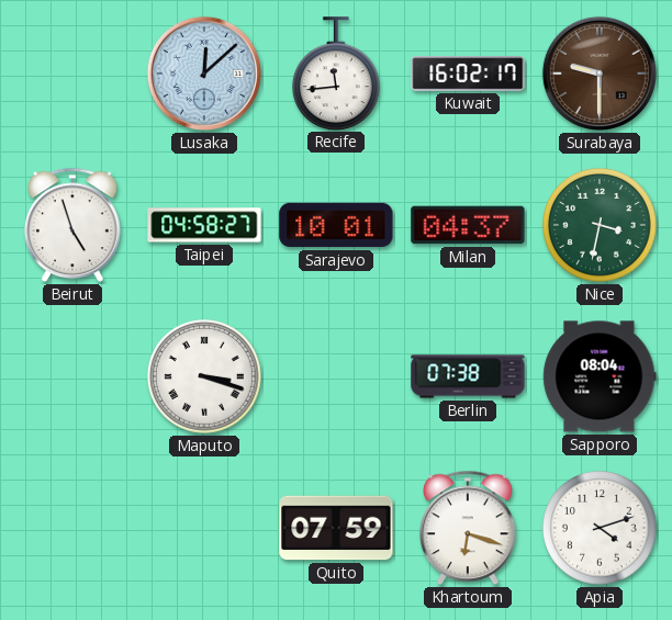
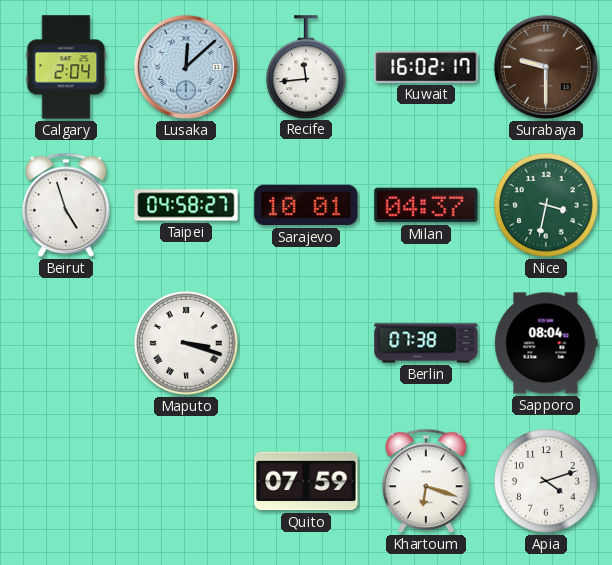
Calgary: none -> 2:04 (66, 67)
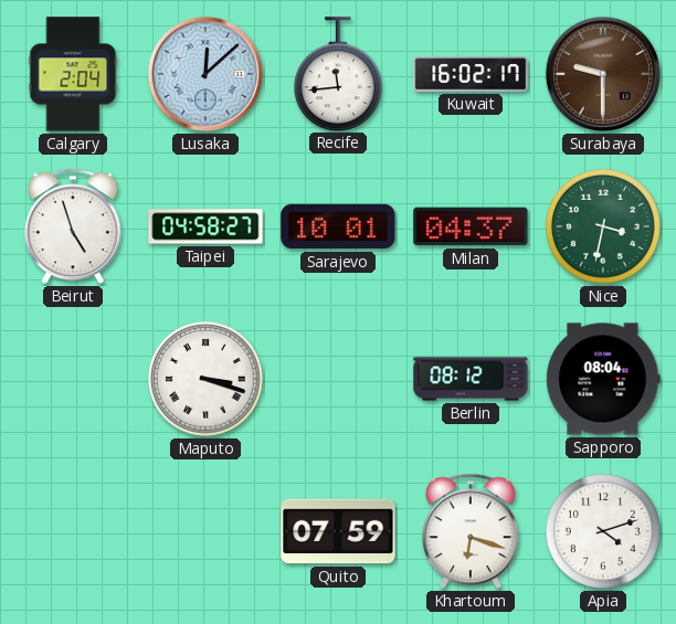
Berlin: 07:38 -> 08:12 (471, 379)
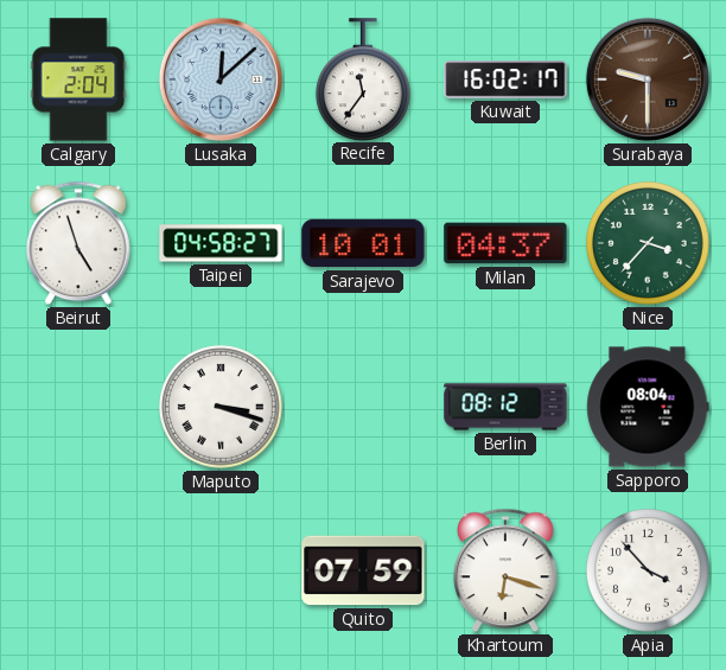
Recife: 11:44 -> 11:36 (363, 79)
Nice: 3:32 -> 3:37 (649, 244)
Apia: 4:12 -> 3:53 (649, 572)
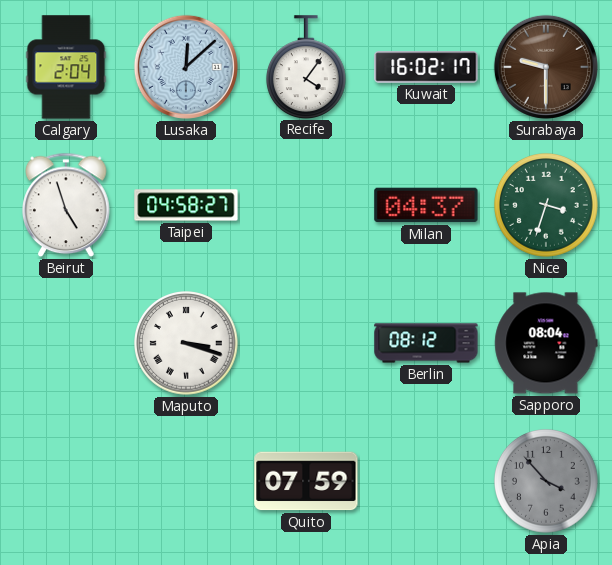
Recife: 11:36 -> 4:06 (306, 67)
Sarajevo: 10:01 -> none (363, 243)
Nice: 3:37 -> 3:33 (547, 206)
Khartoum: 6:18 -> none (507, 570)
Apia dial: white -> grey (547, 482)
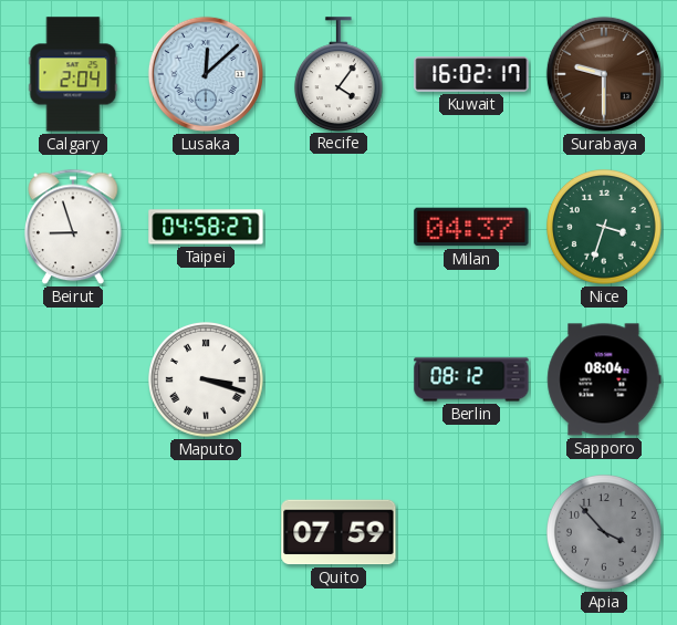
Beirut: 4:57 -> 8:57 (74, 227)
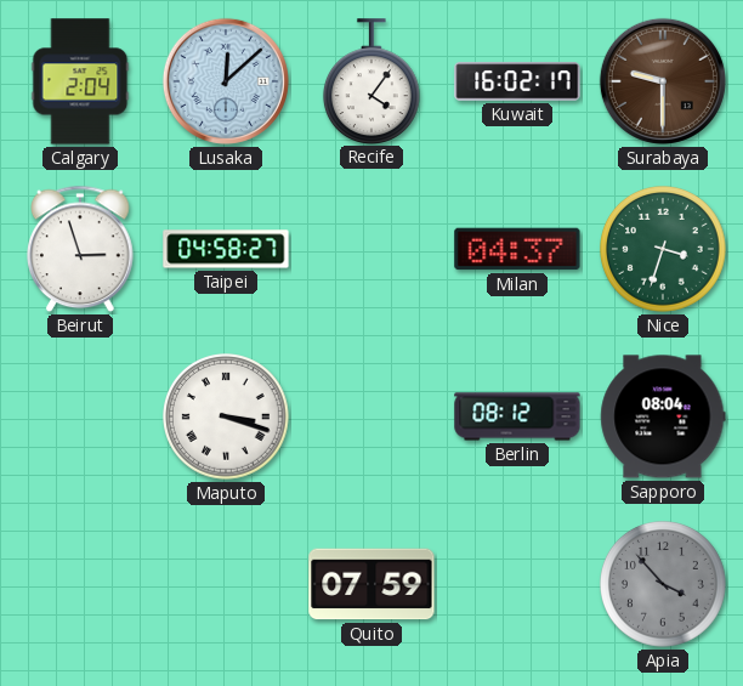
Beirut: 8:57 -> 2:57 (81, 249)
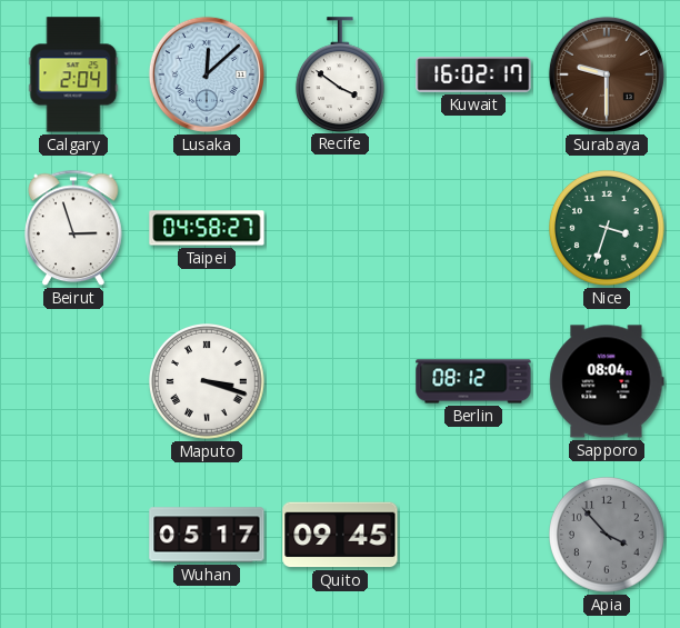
Recife: 4:06 -> 3:51 (340, 74)
Milan: 04:37 -> none (517, 249)
Wuhan: none -> 05:17 (207, 535)
Quito: 07:59 -> 09:45 (340, 535)
